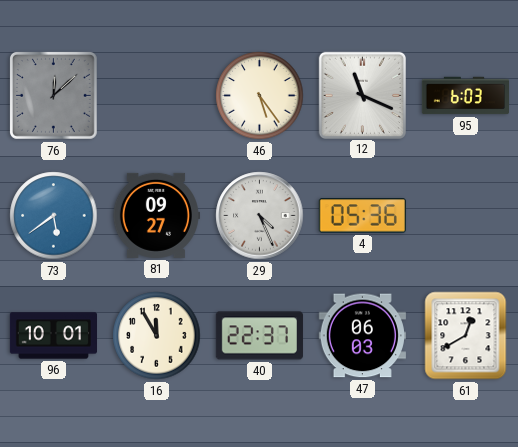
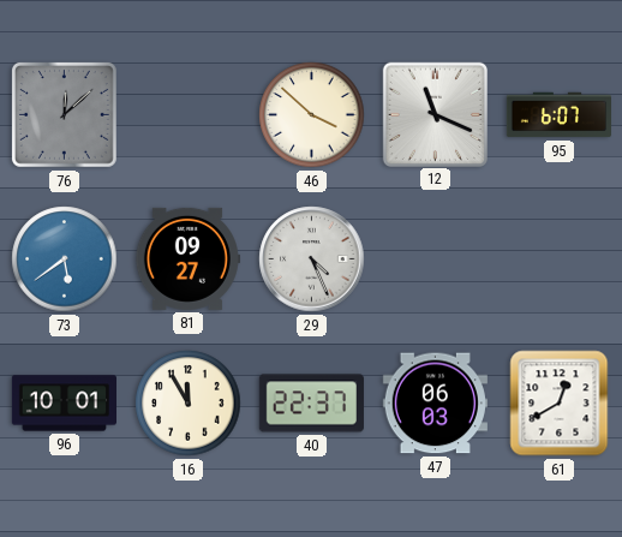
46: 5:24 -> 3:52 (312, 115)
95: 6:03 -> 6:07 (558, 115)
4: 05:36 -> none (362, 216)
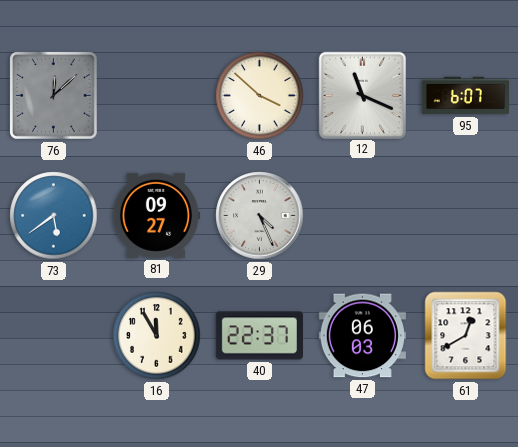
96: 10:01 -> none (64, 404)
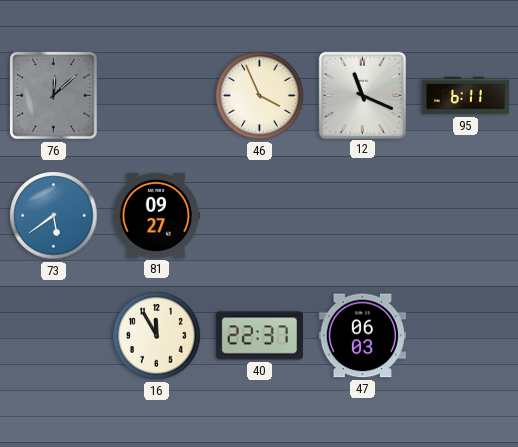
46: 3:52 -> 3:56 (260, 96)
95: 6:07 -> 6:11 (465, 96)
29: 4:26 -> none (260, 216)
61: 12:40 -> none (466, 336)
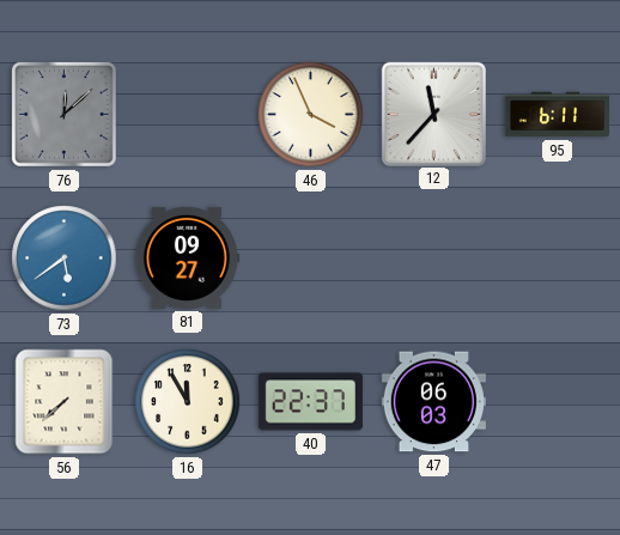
12: 11:19 -> 11:37 (433, 114)
56: none -> 7:38 (65, 402)
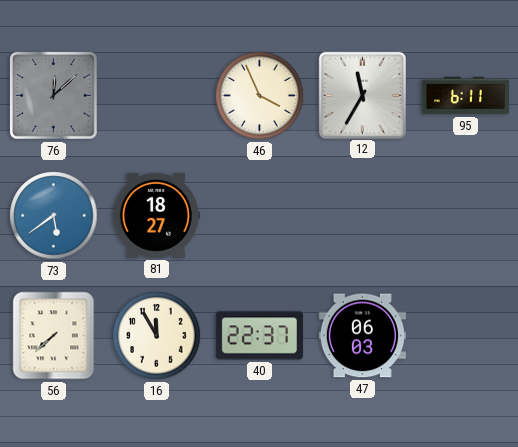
12: 11:37 -> 11:35 (362, 95)
81: 09:27 -> 18:27 (156, 215)
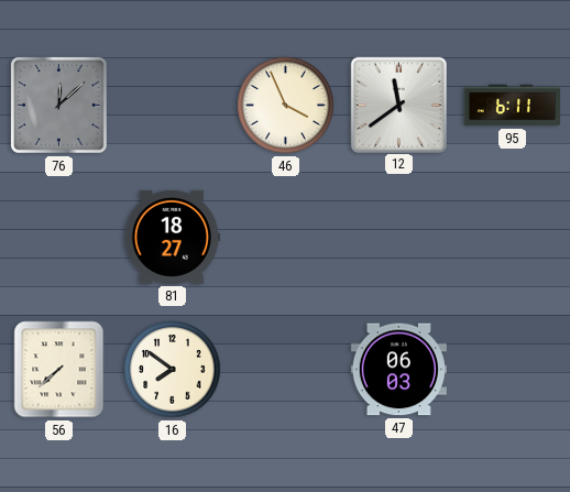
12: 11:35 -> 11:39 (398, 105)
73: 5:39 -> none (54, 216)
16: 11:55 -> 7:51 (173, 370)
40: 22:37 -> none (259, 336)
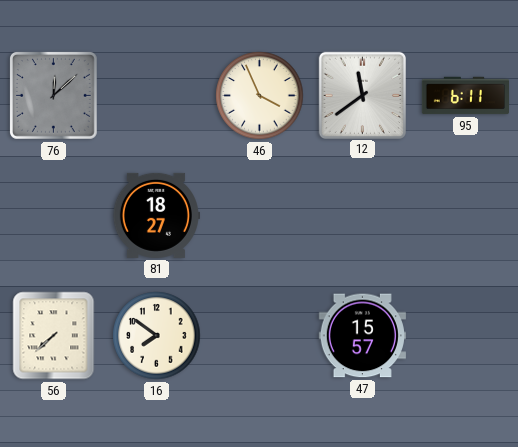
47: 06:03 -> 15:57 (362, 336)
